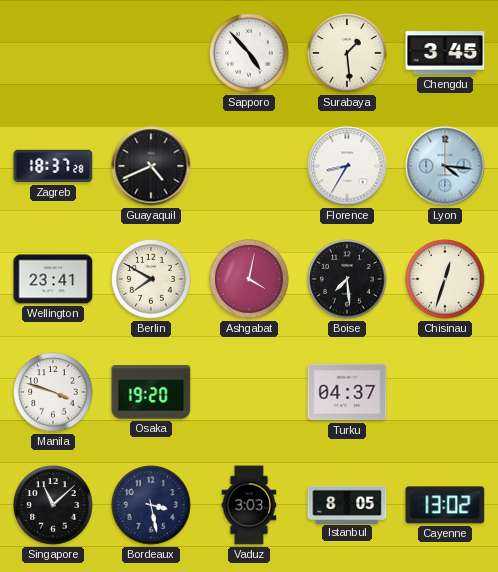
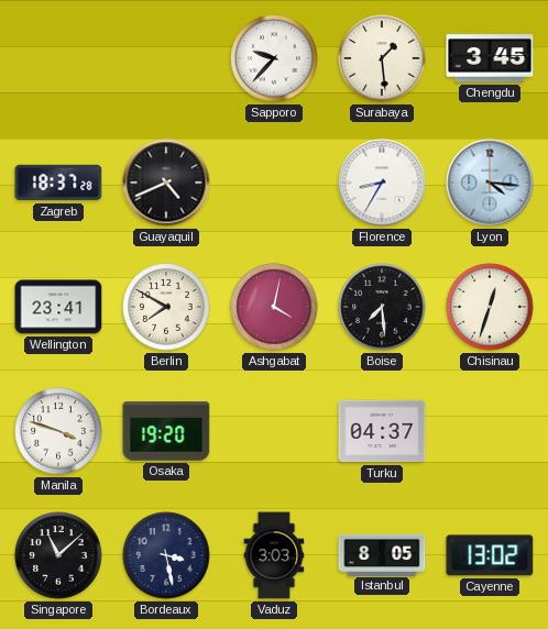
Sapporo: 4:53 -> 9:37 (274, 58)
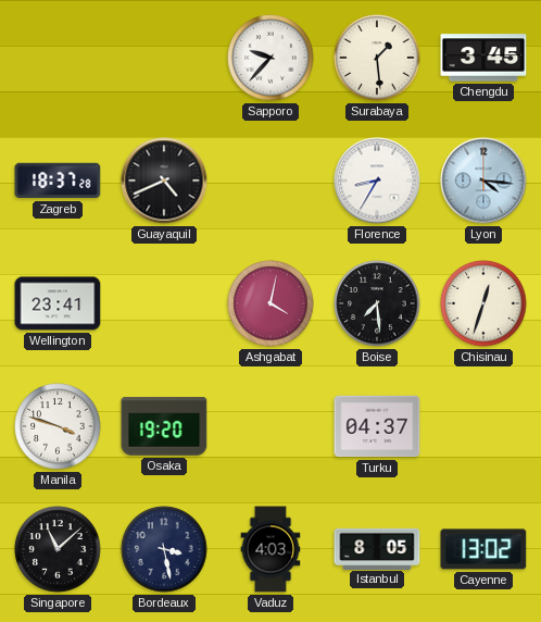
Berlin: 7:50 -> none (166, 307)
Vaduz: 3:03 -> 4:03 (270, 549)
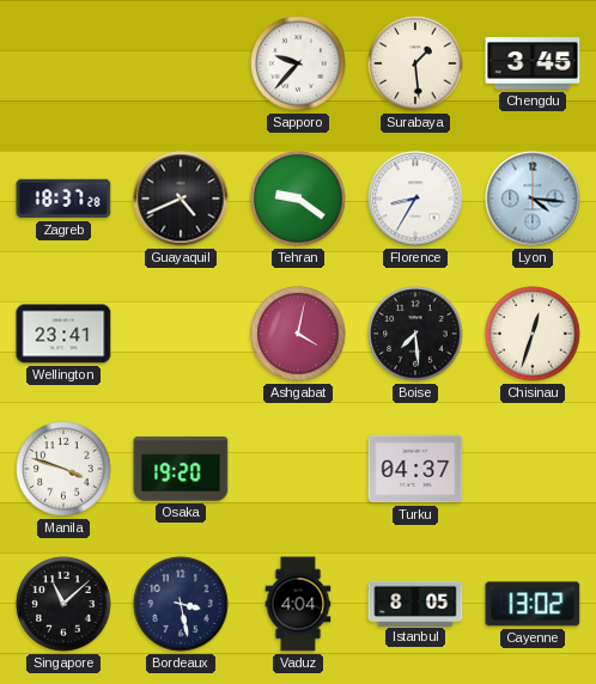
Tehran: none -> 9:21 (298, 199)
Vaduz: 4:03 -> 4:04 (298, 604)
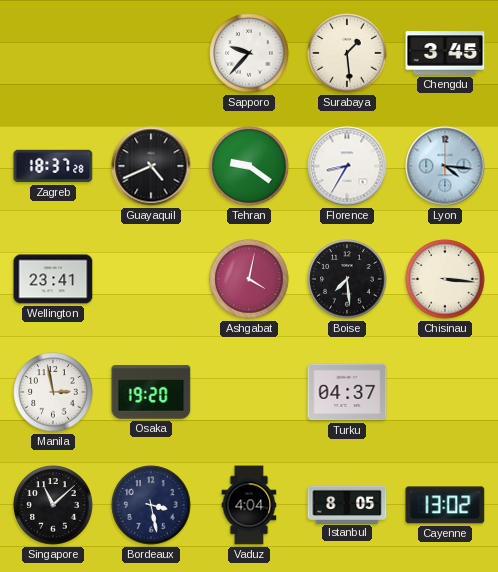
Chisinau: 12:33 -> 3:16 (445, 279)
Manila: 3:48 -> 2:58 (53, 392)
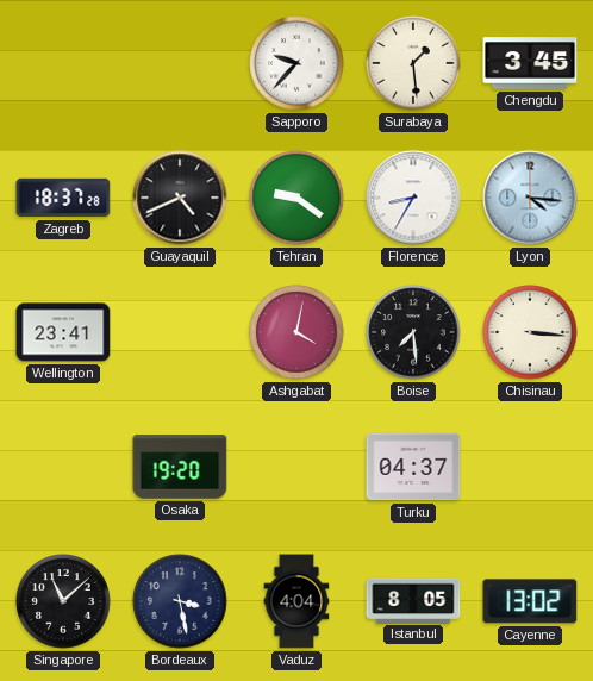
Manila: 2:58 -> none (53, 392)
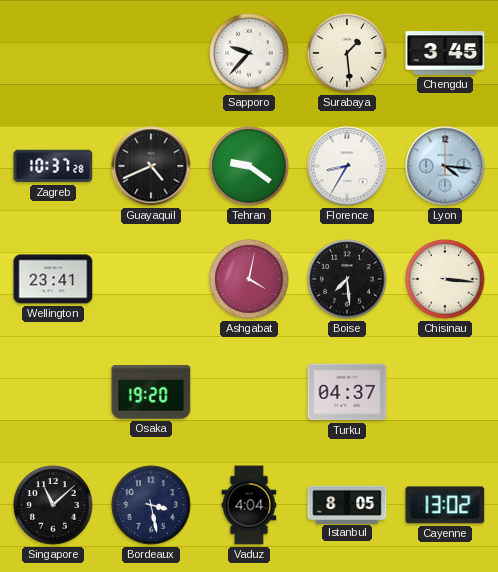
Zagreb: 18:37 -> 10:37 (53, 166)
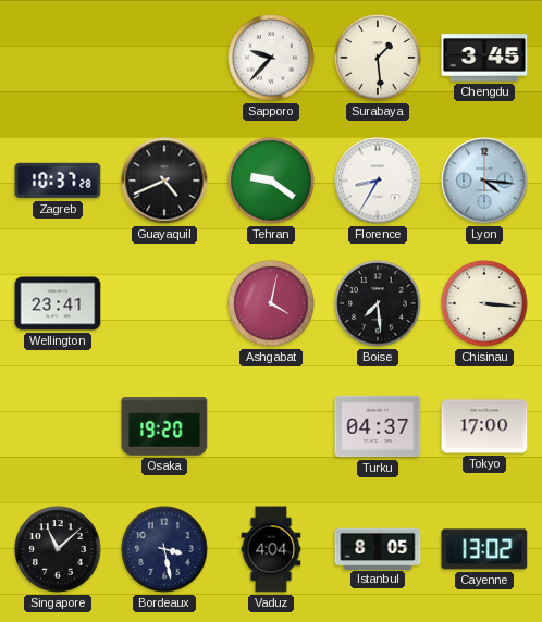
Tokyo: none -> 17:00 (484, 426)
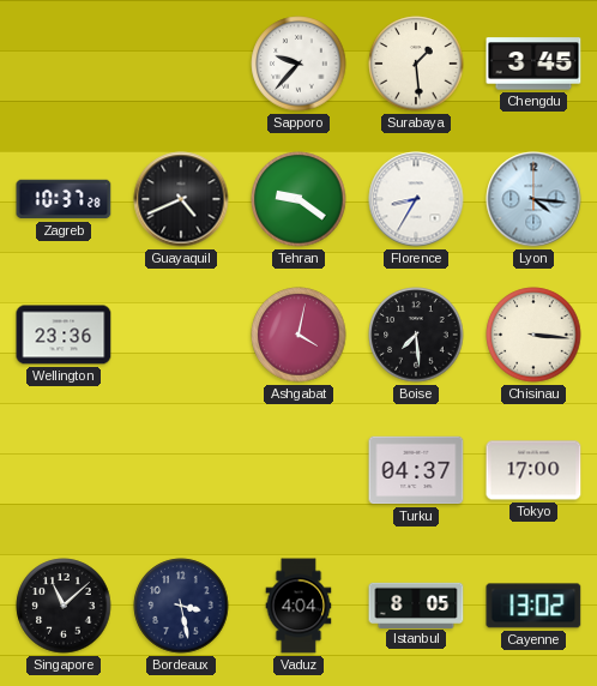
Wellington: 23:41 -> 23:36 (64, 335)
Osaka: 19:20 -> none (164, 426)
